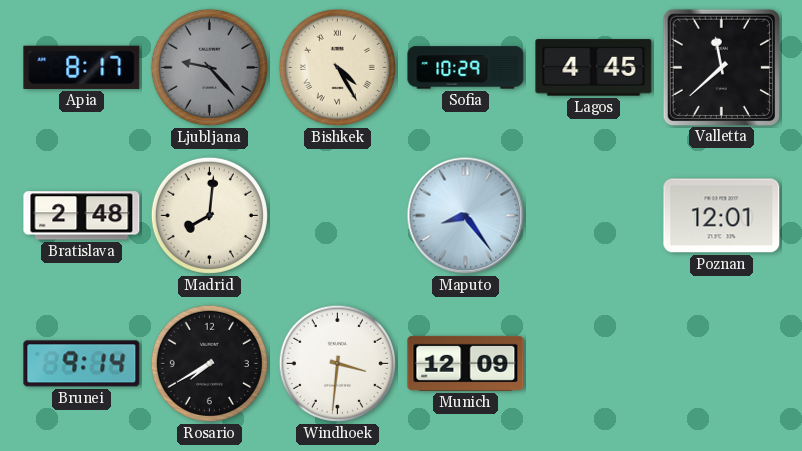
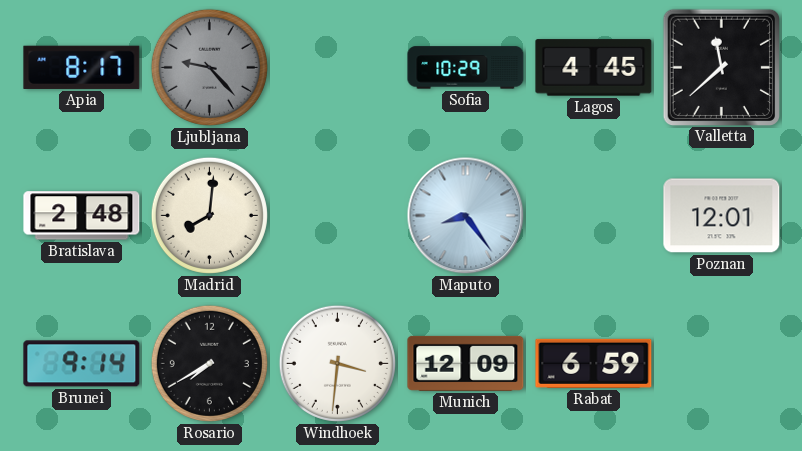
Bishkek: 4:25 -> none (337, 67)
Rabat: none -> 6:59 (594, 363)
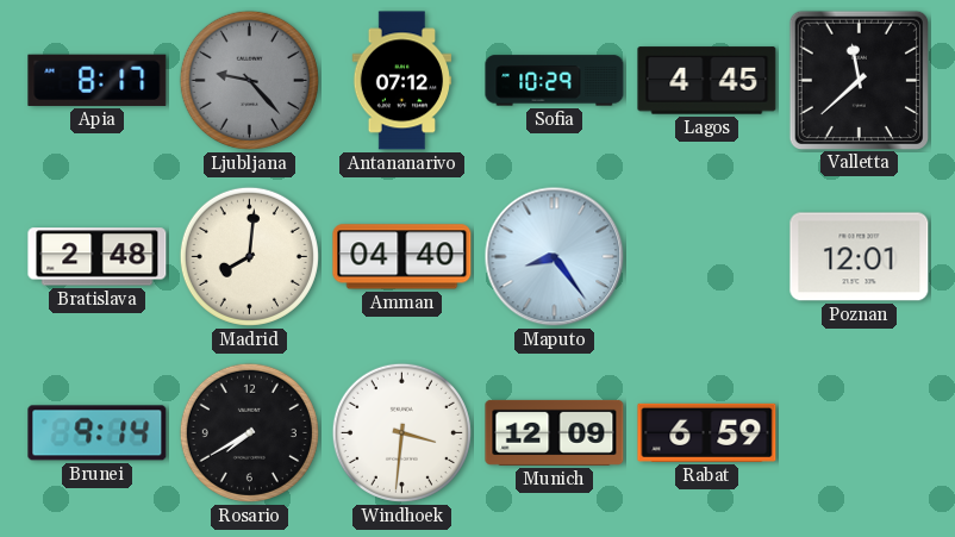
Antananarivo: none -> 07:12 (402, 81)
Amman: none -> 04:40 (402, 257)
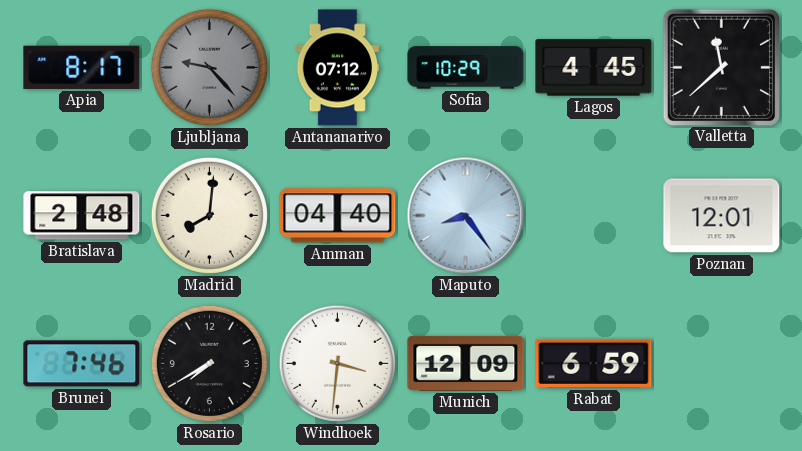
Brunei: 9:14 -> 7:46 (82, 364)
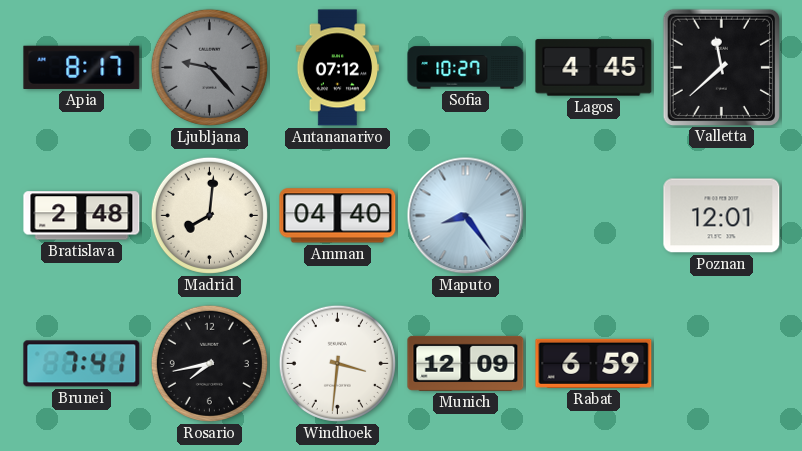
Sofia: 10:29 -> 10:27 (466, 68)
Brunei: 7:46 -> 7:41 (82, 364)
Rosario: 7:40 -> 7:43 (209, 363)
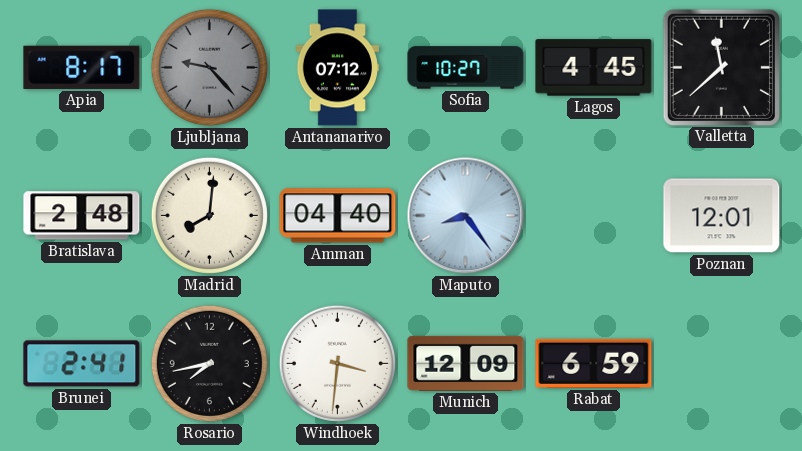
Brunei: 7:41 -> 2:41 (82, 364)
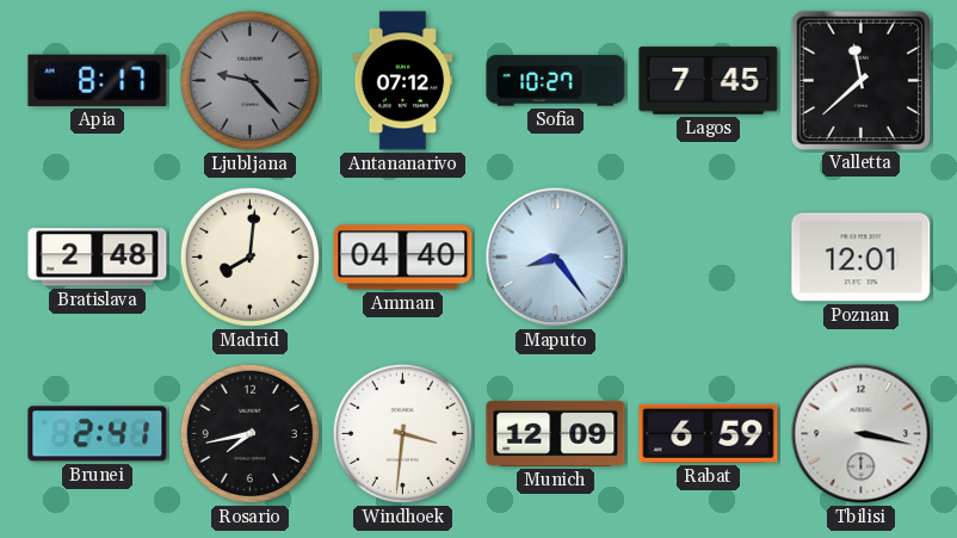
Lagos: 4:45 -> 7:45 (709, 81)
Tbilisi: none -> 3:17 (862, 434)
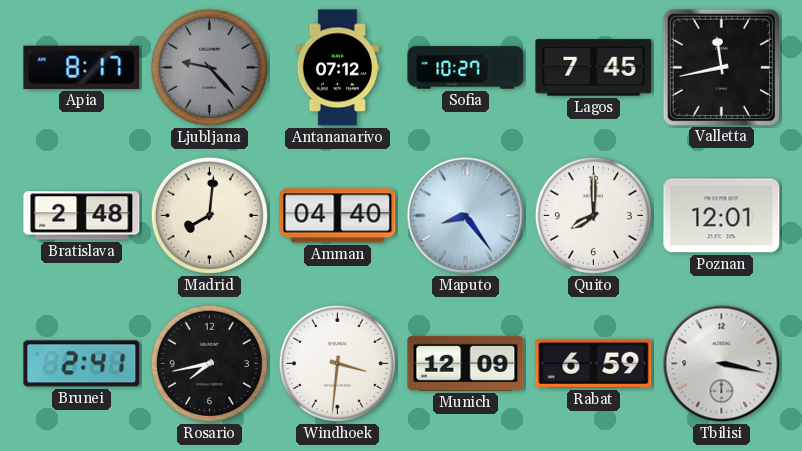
Valletta: 11:38 -> 11:43 (721, 67)
Quito: none -> 8:00 (593, 215)
